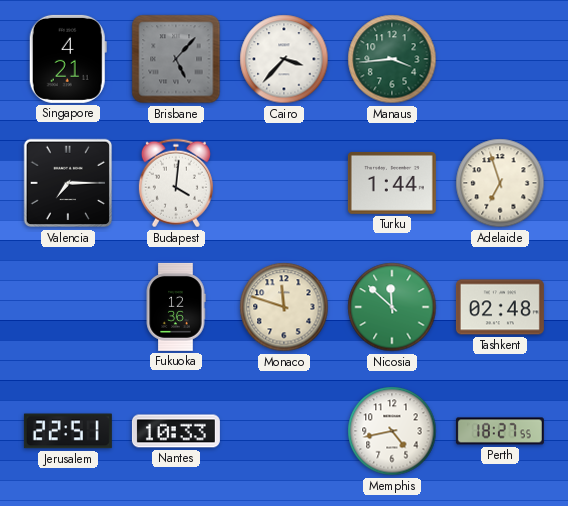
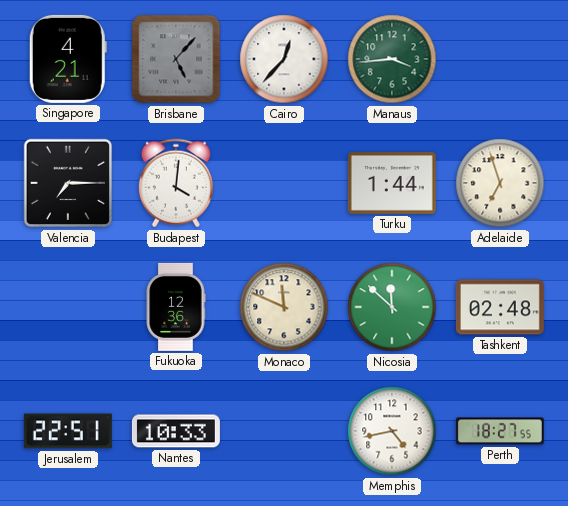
Cairo: 3:37 -> 12:37 (284, 59)
Monaco: 11:48 -> 11:49 (284, 307)
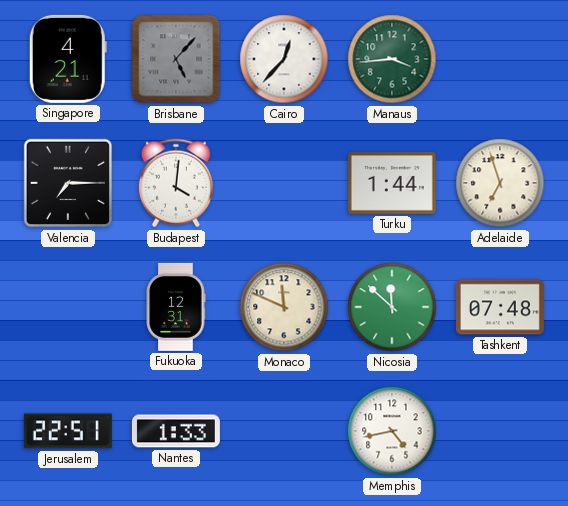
Fukuoka: 12:36 -> 12:31 (176, 307)
Tashkent: 02:48 -> 07:48 (500, 307)
Nantes: 10:33 -> 1:33 (176, 431)
Perth: 18:27 -> none (500, 431)
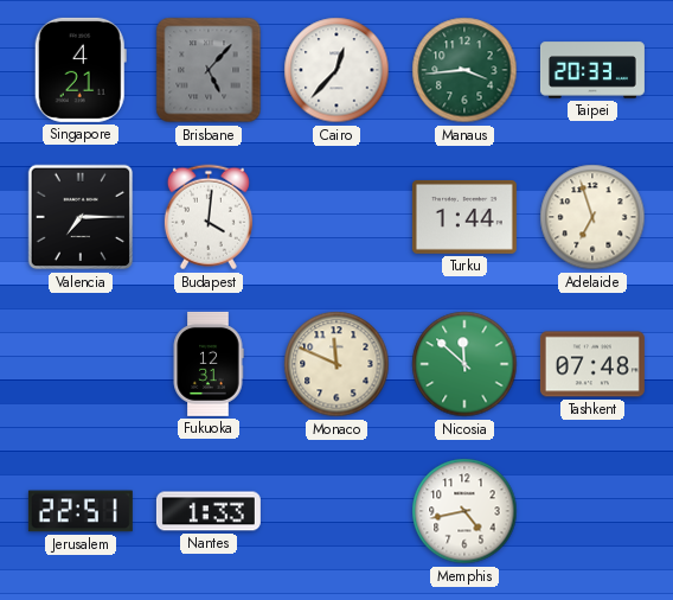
Taipei: none -> 20:33 (592, 70)
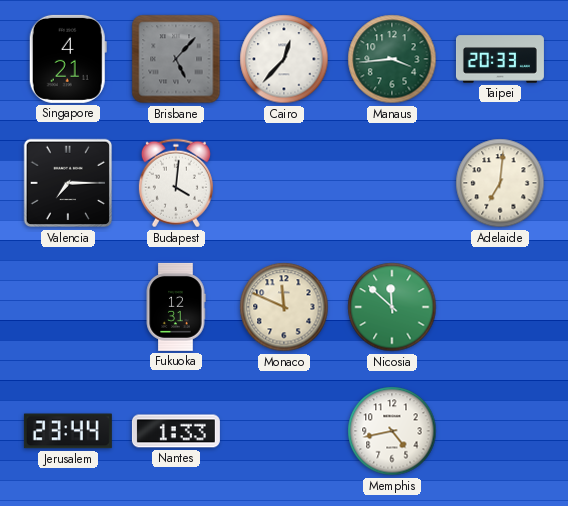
Turku: 1:44 -> none (464, 217)
Adelaide: 6:57 -> 7:01 (500, 183)
Tashkent: 07:48 -> none (592, 364)
Jerusalem: 22:51 -> 23:44 (68, 431)
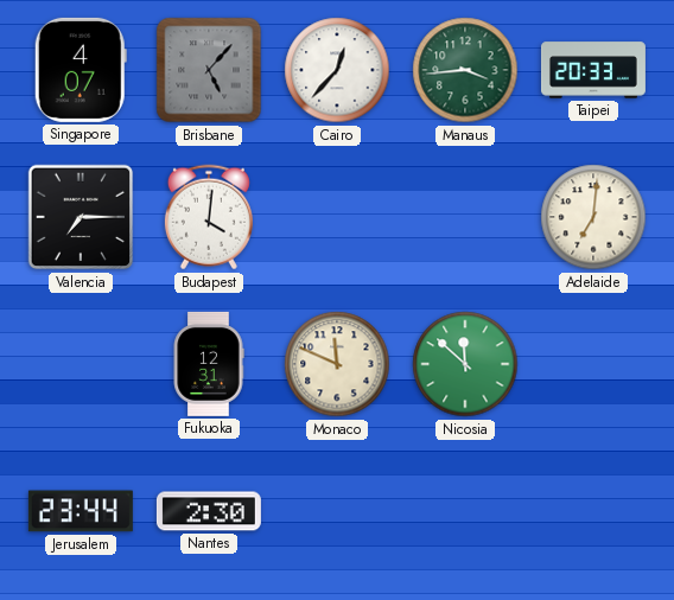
Singapore: 4:21 -> 4:07 (81, 70)
Nantes: 1:33 -> 2:30 (209, 511)
Memphis: 4:43 -> none (392, 431)
